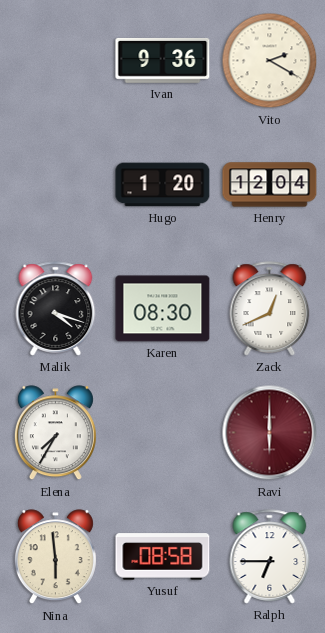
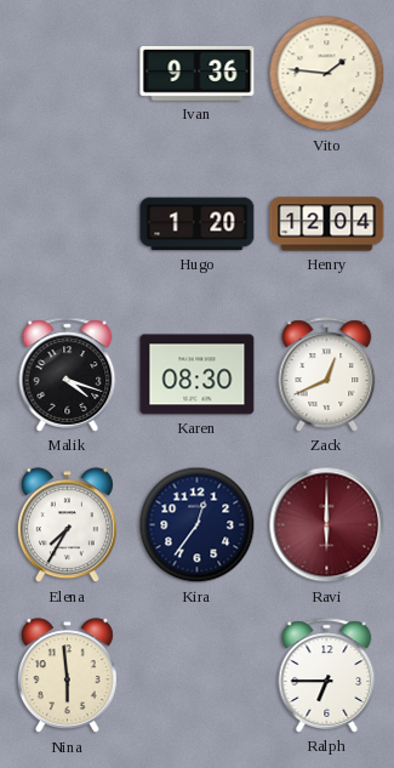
Vito: 2:20 -> 1:46 (327, 74)
Kira: none -> 12:36 (198, 525)
Yusuf: 08:58 -> none (163, 557)
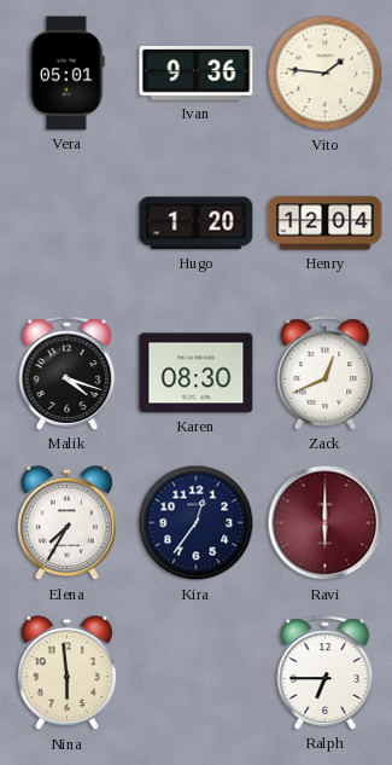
Vera: none -> 05:01 (66, 74)
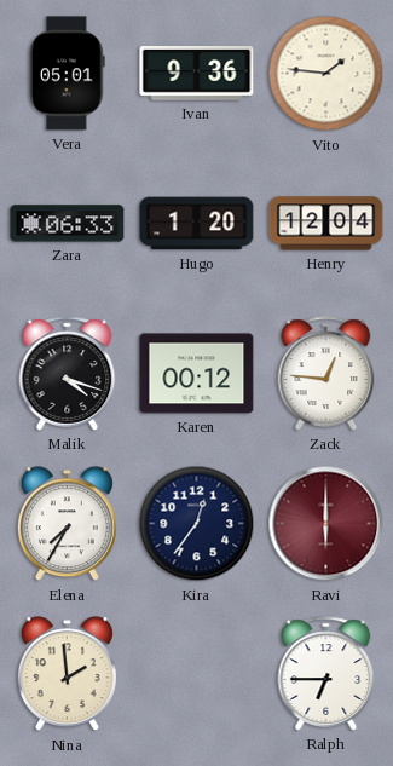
Zara: none -> 06:33 (68, 224)
Karen: 08:30 -> 00:12 (197, 374)
Zack: 12:41 -> 12:46 (326, 374)
Nina: 5:59 -> 1:59 (67, 674)
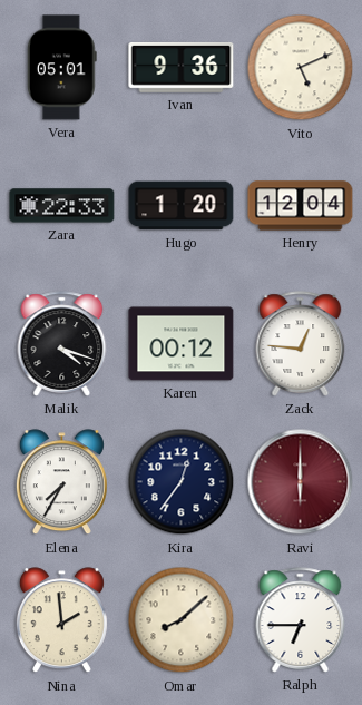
Vito: 1:46 -> 5:11 (301, 68)
Zara: 06:33 -> 22:33 (62, 206)
Omar: none -> 8:08 (182, 620)
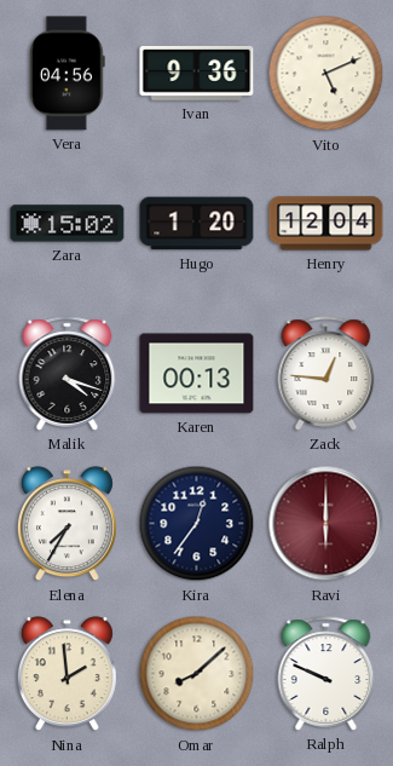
Vera: 05:01 -> 04:56 (67, 74)
Zara: 22:33 -> 15:02 (68, 224)
Karen: 00:12 -> 00:13 (197, 374)
Ralph: 6:45 -> 9:49 (326, 674)
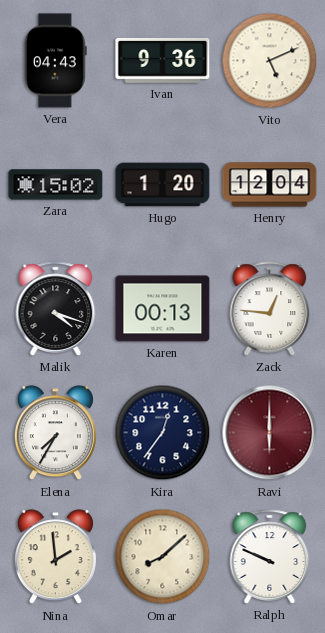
Vera: 04:56 -> 04:43 (55, 61)
